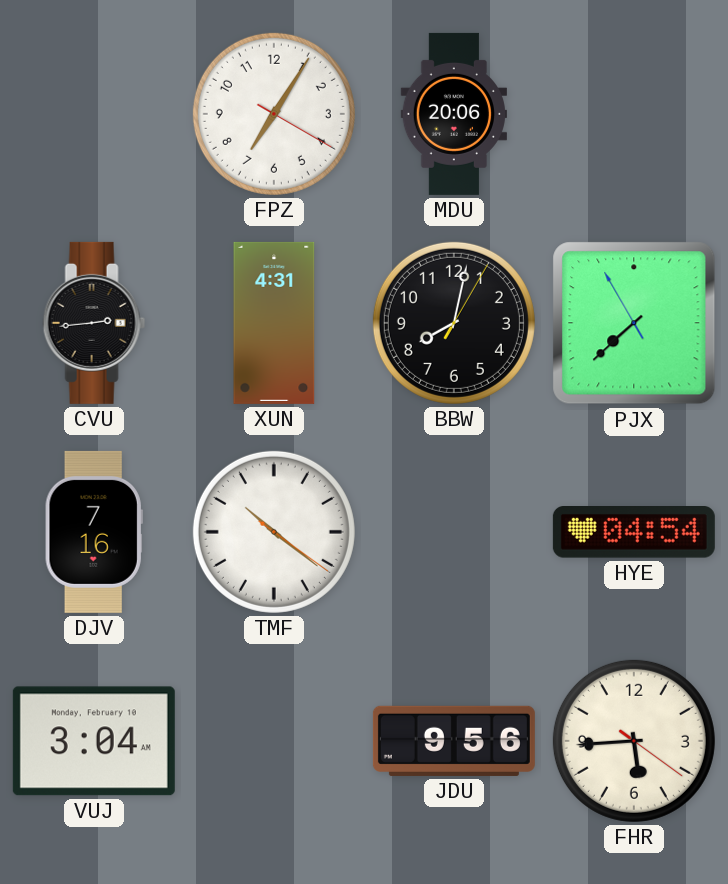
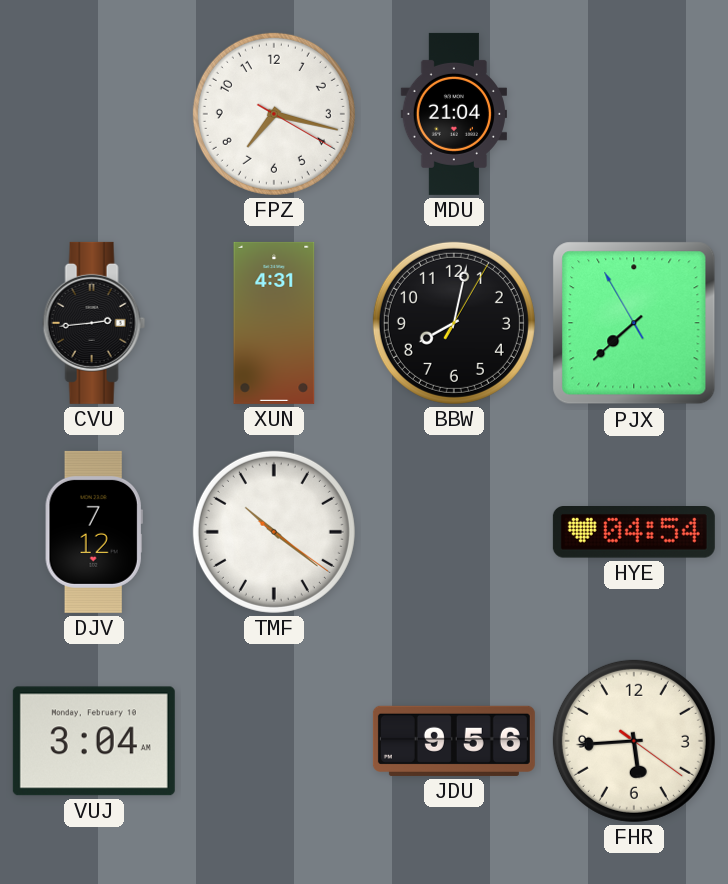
FPZ: 7:05 -> 7:17 (274, 114)
MDU: 20:06 -> 21:04 (453, 114)
DJV: 7:16 -> 7:12 (94, 532)
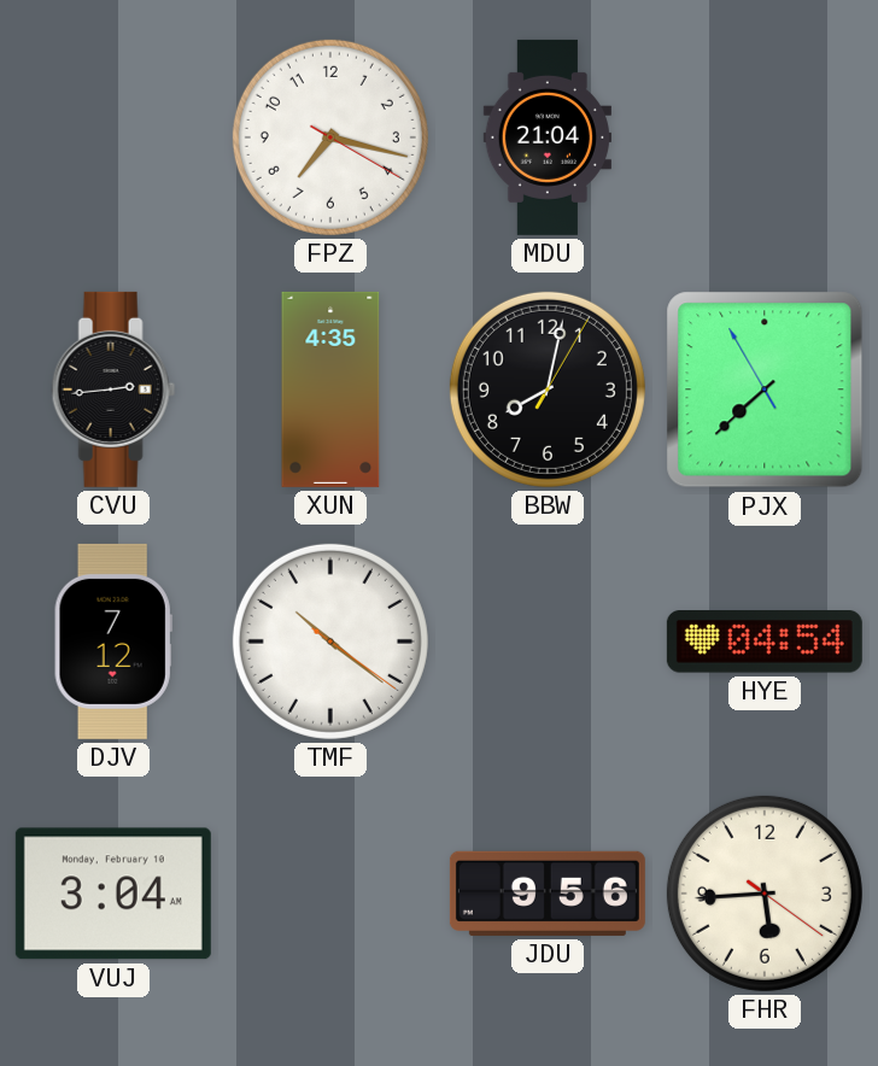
XUN: 4:31 -> 4:35 (330, 389)
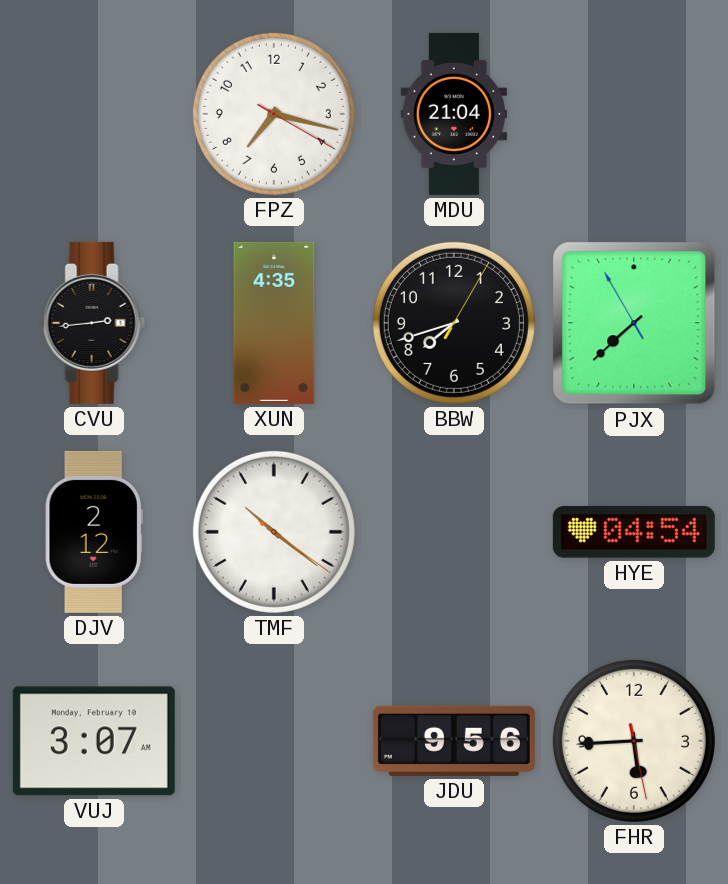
BBW: 8:02 -> 7:42 (454, 323)
DJV: 7:12 -> 2:12 (94, 532)
VUJ: 3:04 -> 3:07 (94, 741)
FHR: 5:44:21 -> 5:44:28 (634, 741)
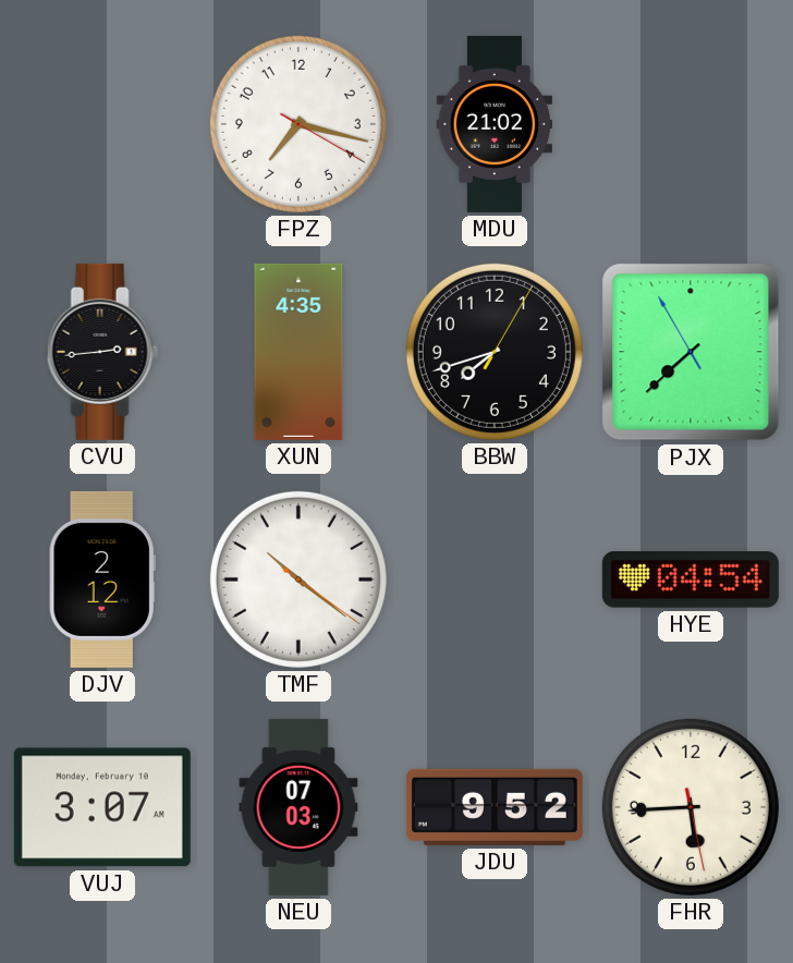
MDU: 21:04 -> 21:02 (493, 124)
NEU: none -> 07:03 (298, 807)
JDU: 9:56 -> 9:52 (495, 807)
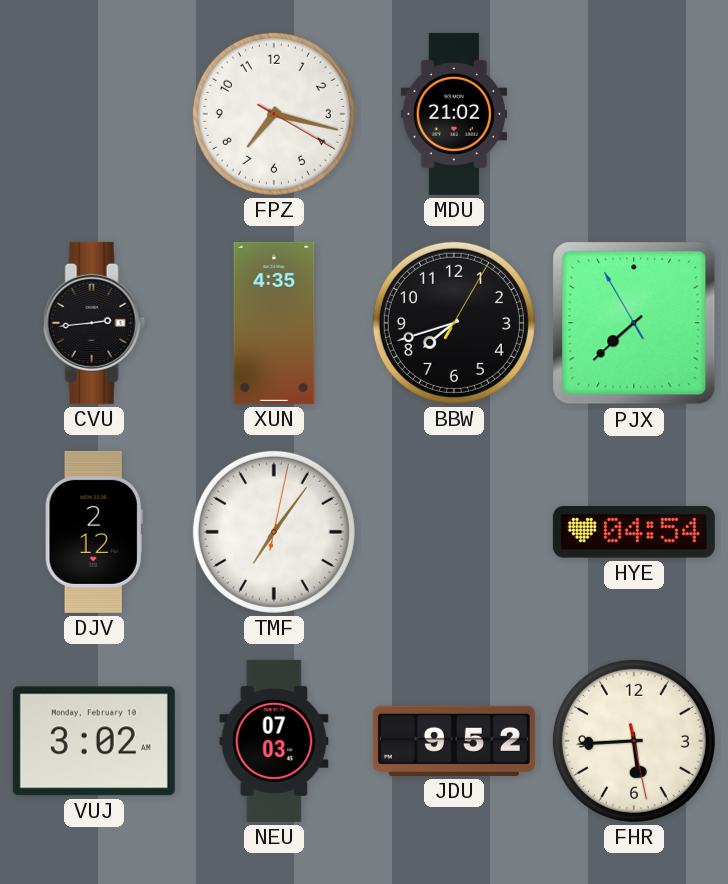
TMF: 10:21 -> 7:06 (274, 532)
VUJ: 3:07 -> 3:02 (94, 741)
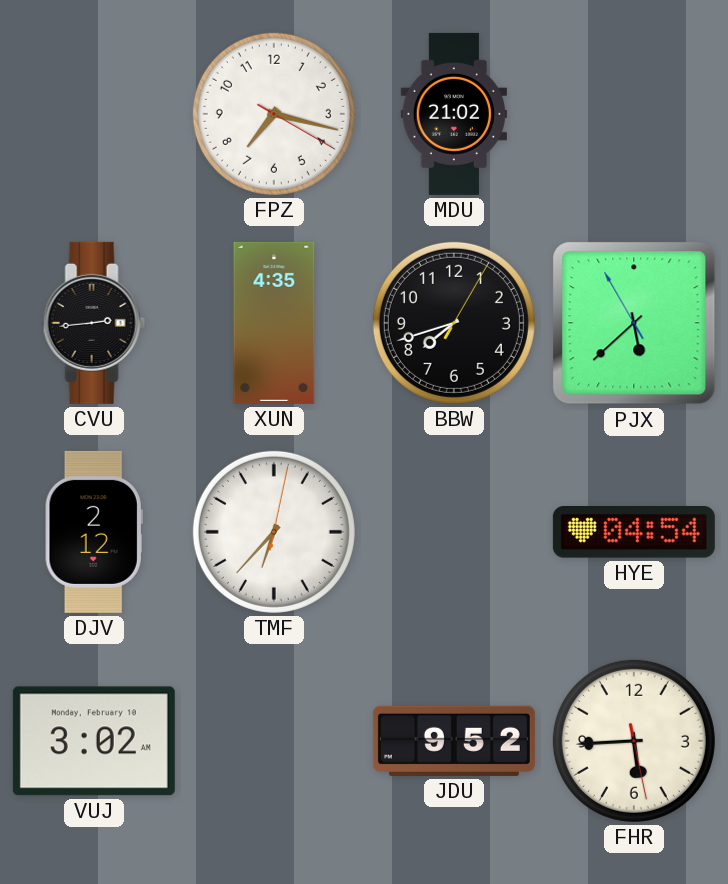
PJX: 7:37 -> 5:37 (634, 323)
TMF: 7:06 -> 6:37 (274, 532)
NEU: 07:03 -> none (274, 741)
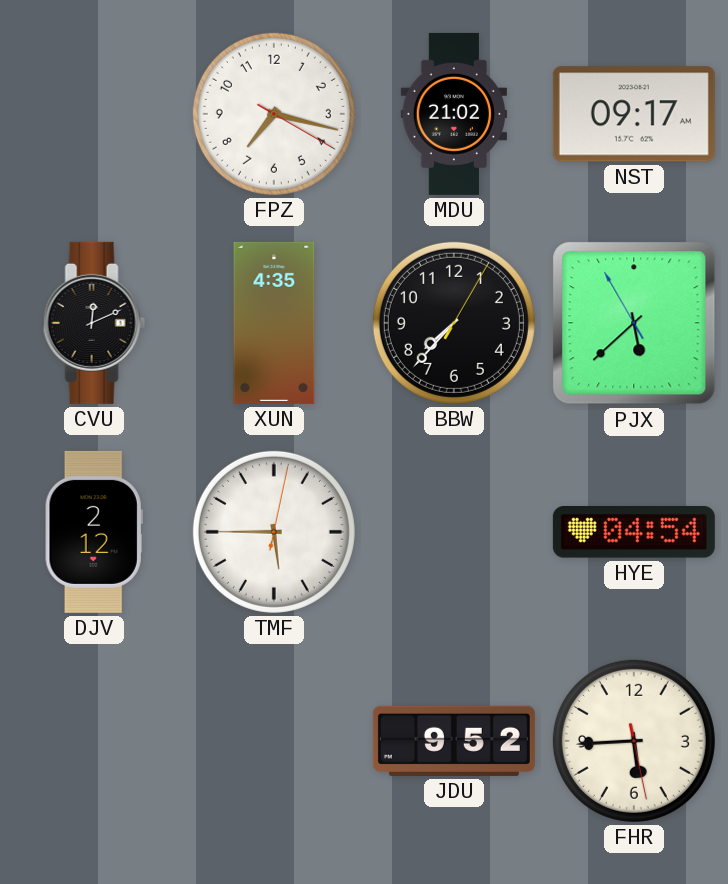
NST: none -> 09:17 (634, 114)
CVU: 2:44 -> 12:11 (94, 323)
BBW: 7:42 -> 7:37 (454, 323)
TMF: 6:37 -> 5:45 (274, 532)
VUJ: 3:02 -> none (94, 741)
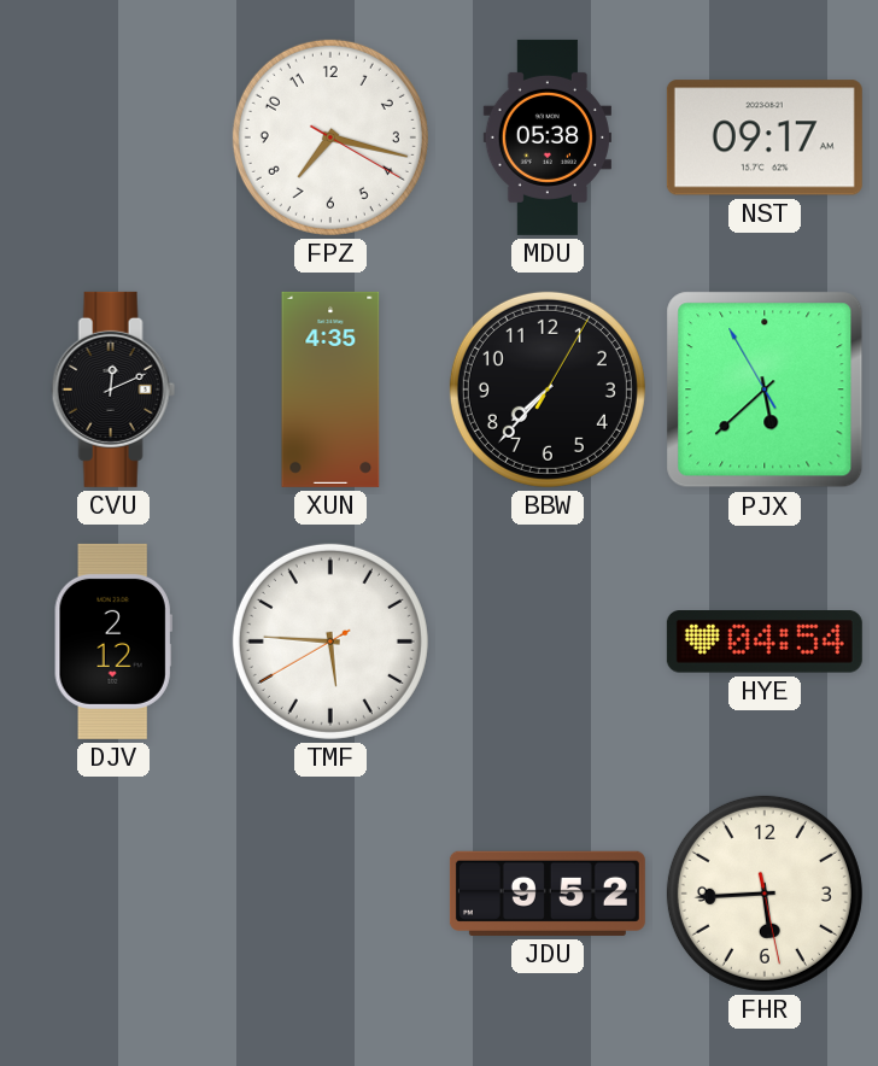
MDU: 21:02 -> 05:38 (546, 137)
TMF: 5:45:02 -> 5:45:40 (330, 642)
